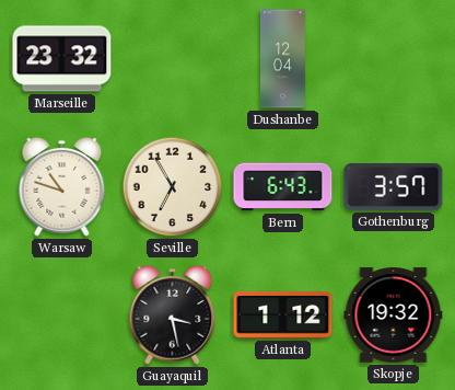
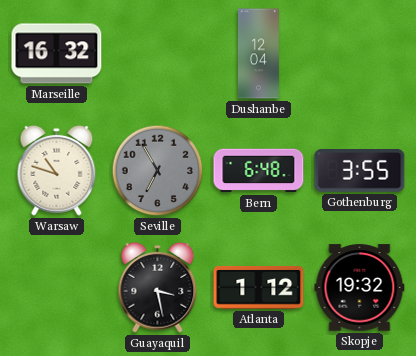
Marseille: 23:32 -> 16:32 (57, 54)
Seville dial: cream -> grey (158, 171)
Bern: 6:43 -> 6:48 (259, 171)
Gothenburg: 3:57 -> 3:55 (360, 171)
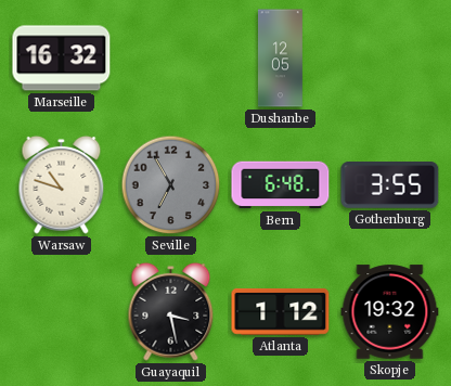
Dushanbe: 12:04 -> 12:05 (280, 59)
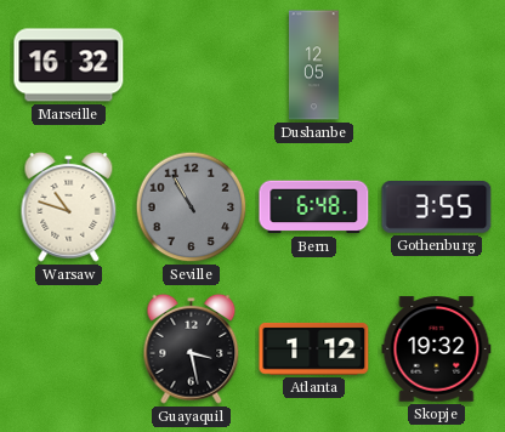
Seville: 6:55 -> 10:55 (192, 208)
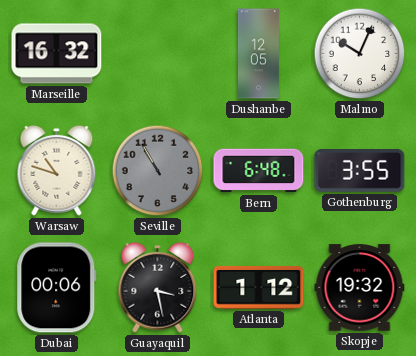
Malmo: none -> 10:04 (360, 54)
Dubai: none -> 00:06 (57, 288)
